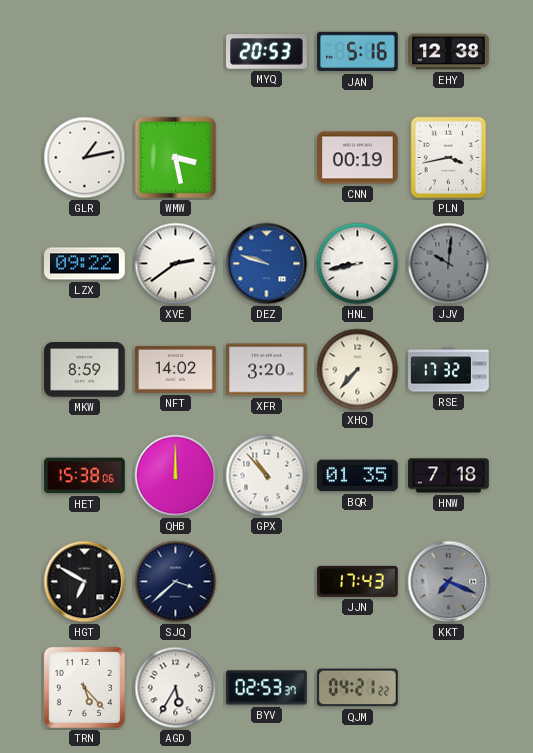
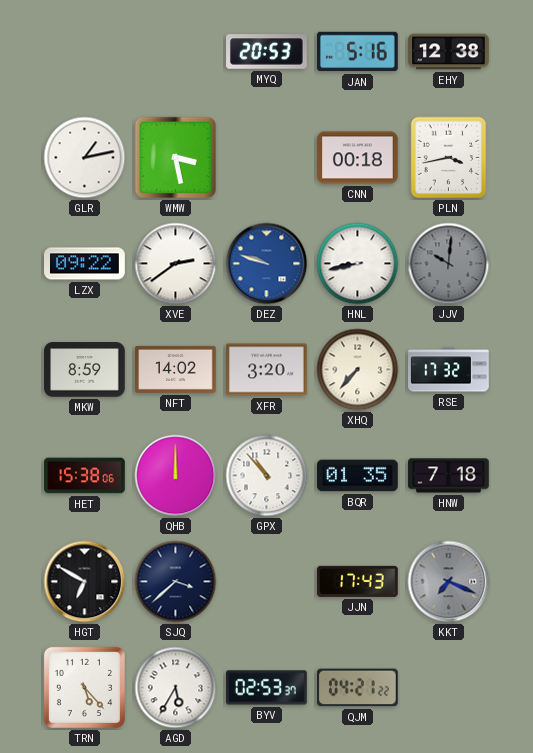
CNN: 00:19 -> 00:18 (358, 158)
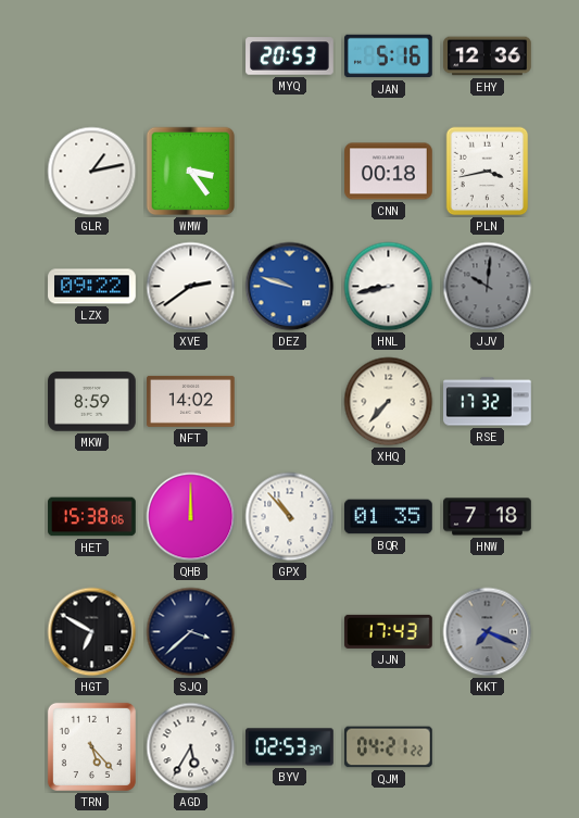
EHY: 12:38 -> 12:36 (488, 56)
WMW: 3:28 -> 3:24 (191, 172)
XFR: 3:20 -> none (267, 370)
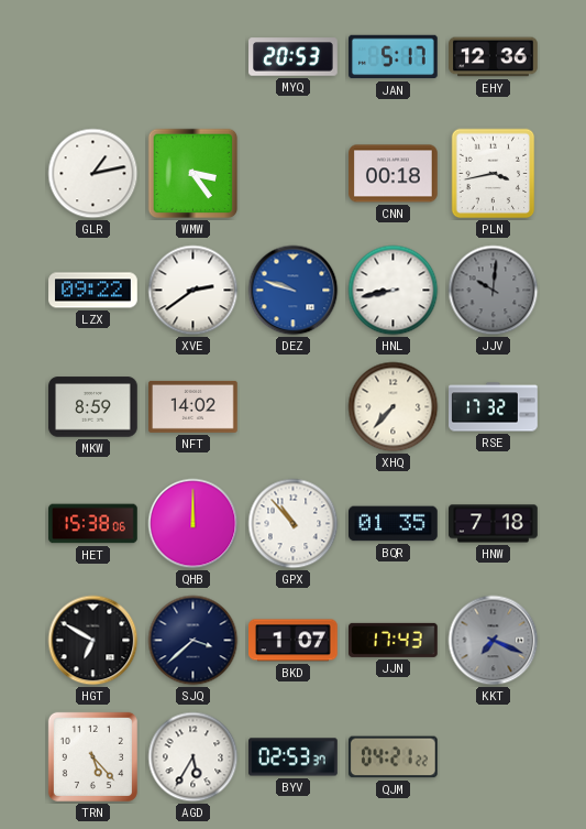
JAN: 5:16 -> 5:17 (394, 57)
BKD: none -> 1:07 (294, 641)
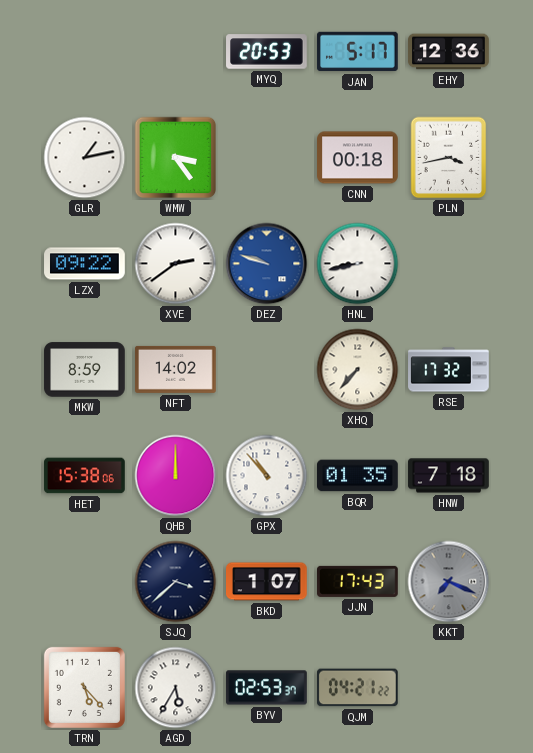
JJV: 10:01 -> none (494, 291)
HGT: 6:50 -> none (93, 641)
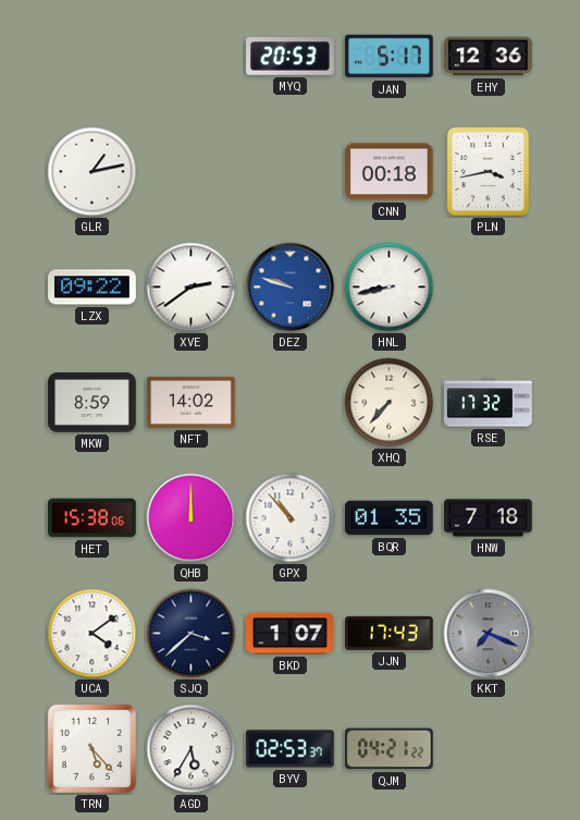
WMW: 3:24 -> none (176, 158)
UCA: none -> 4:09 (92, 634)
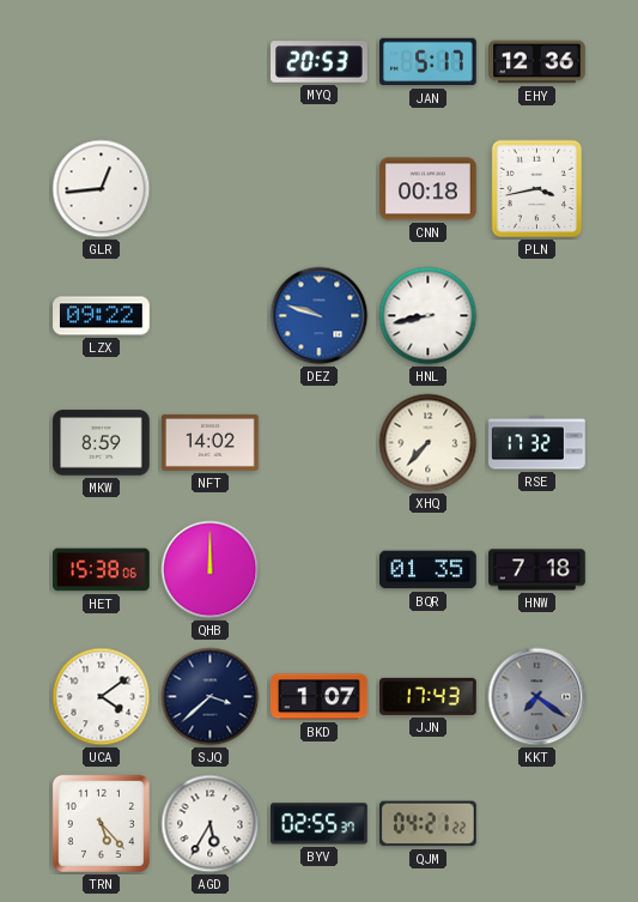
GLR: 1:13 -> 12:44 (102, 189)
XVE: 2:39 -> none (192, 287)
GPX: 10:53 -> none (291, 518)
KKT: 7:19 -> 7:21 (537, 697)
BYV: 02:53 -> 02:55 (320, 824)
